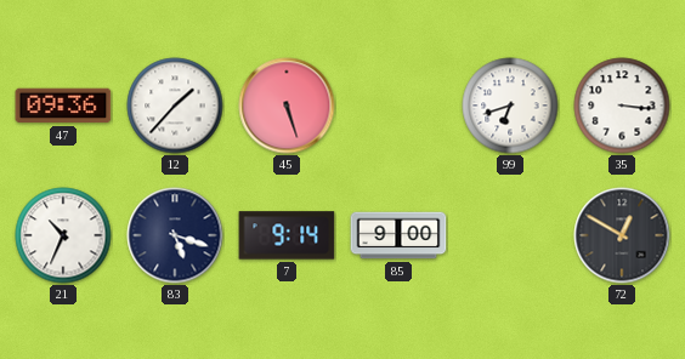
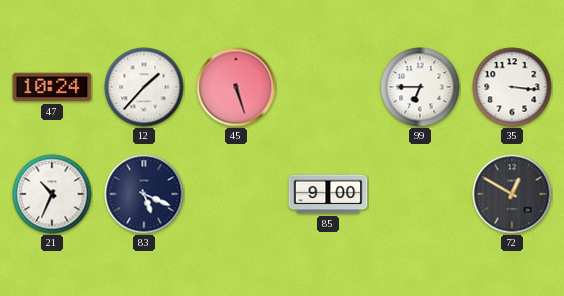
47: 09:36 -> 10:24 (52, 87)
99: 6:42 -> 6:45 (420, 87)
83: 5:18 -> 5:19 (144, 194)
7: 9:14 -> none (287, 235)
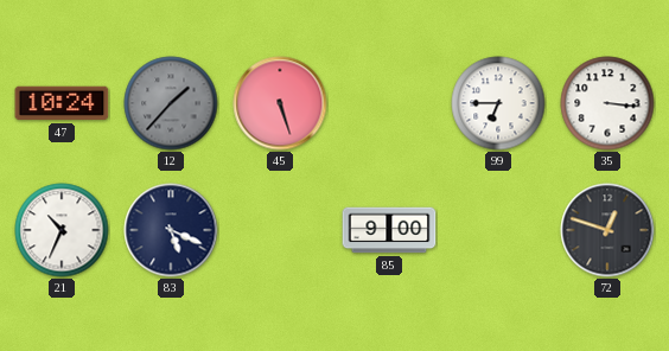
12 dial: white -> grey (171, 103)
72: 12:50 -> 12:48 (607, 230)
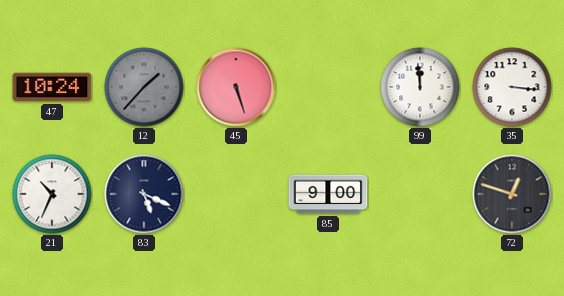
99: 6:45 -> 11:59 (420, 87)
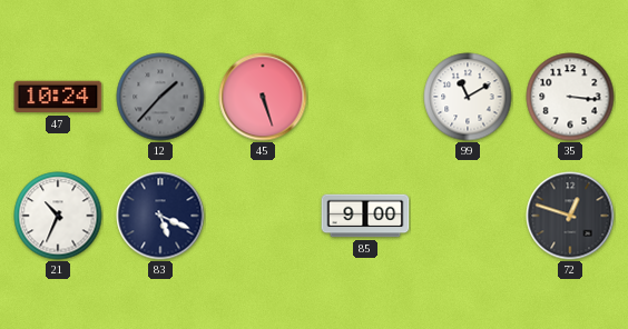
99: 11:59 -> 11:10 (468, 97)
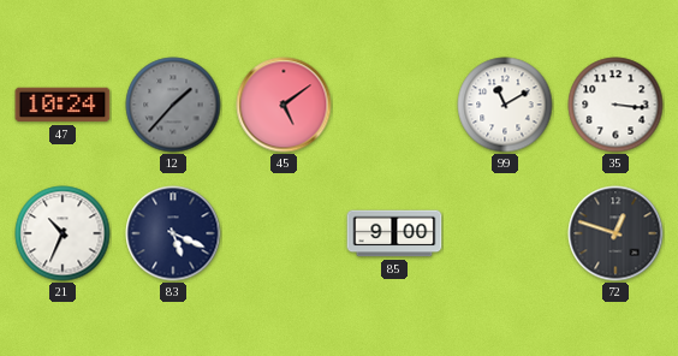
45: 5:27 -> 5:09 (284, 105)
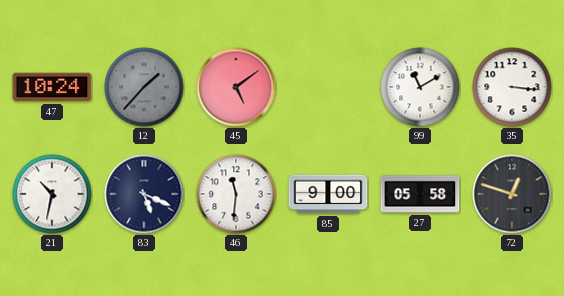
21: 10:34 -> 10:32 (52, 194)
46: none -> 11:31 (236, 194)
27: none -> 05:58 (420, 194)
